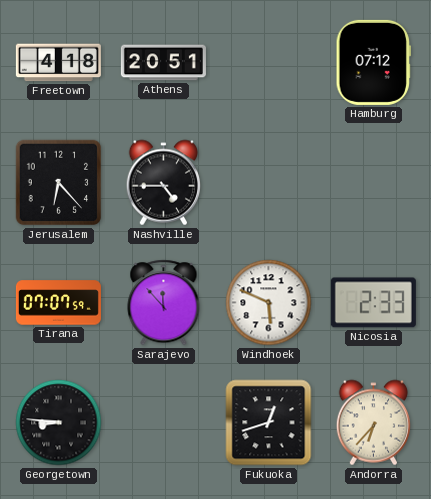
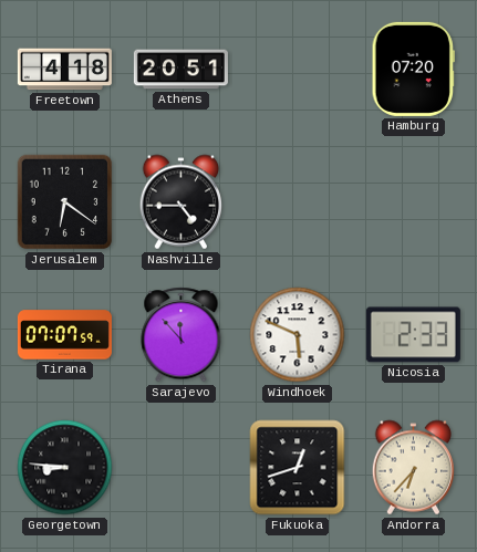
Hamburg: 07:12 -> 07:20 (413, 69)
Jerusalem: 6:23 -> 6:21 (65, 202)
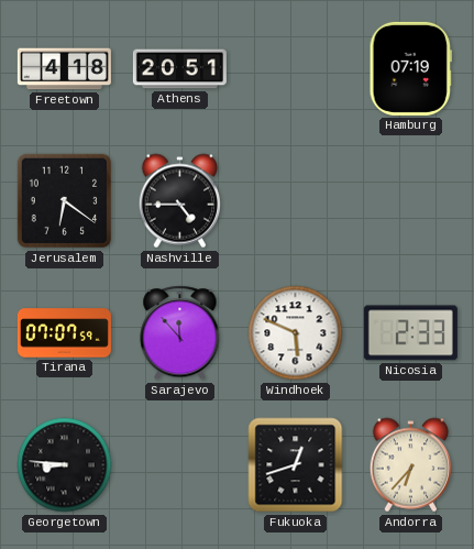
Hamburg: 07:20 -> 07:19 (410, 68)
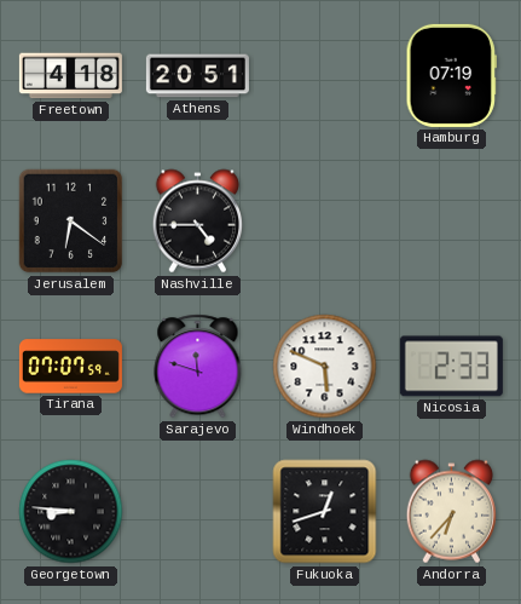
Sarajevo: 11:53 -> 11:48 (198, 367)
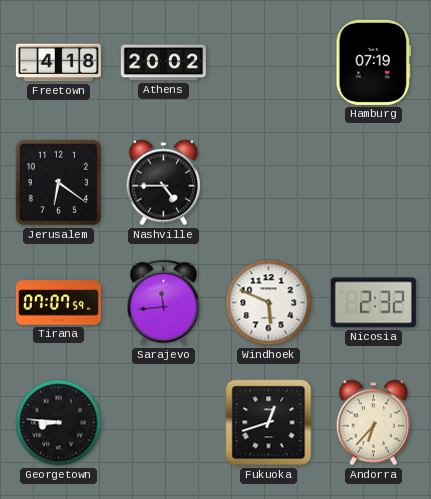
Athens: 20:51 -> 20:02 (163, 63)
Sarajevo: 11:48 -> 11:44 (164, 303)
Nicosia: 2:33 -> 2:32 (373, 303)
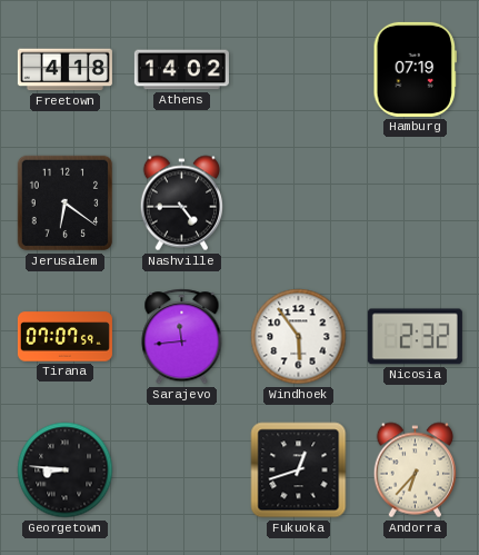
Athens: 20:02 -> 14:02 (181, 70)
Windhoek: 5:49 -> 5:54 (299, 337)
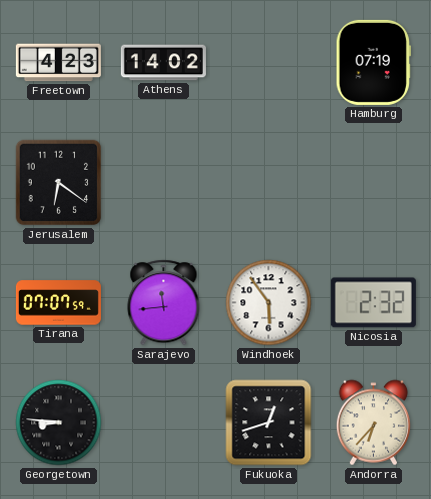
Freetown: 4:18 -> 4:23 (58, 63)
Nashville: 4:45 -> none (181, 204)
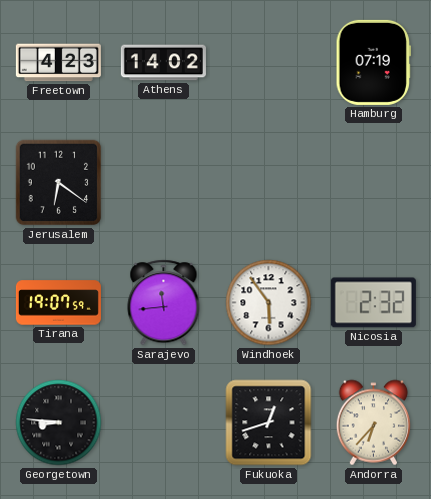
Tirana: 07:07 -> 19:07 (58, 303)
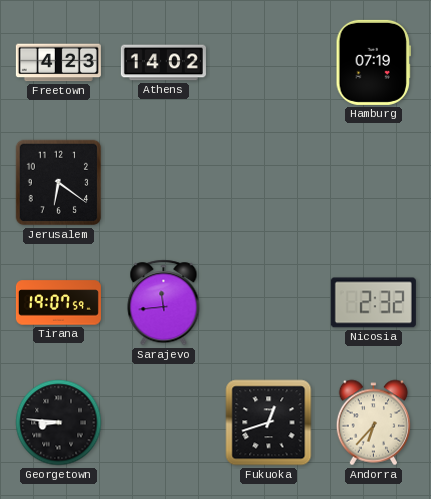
Windhoek: 5:54 -> none (269, 303)
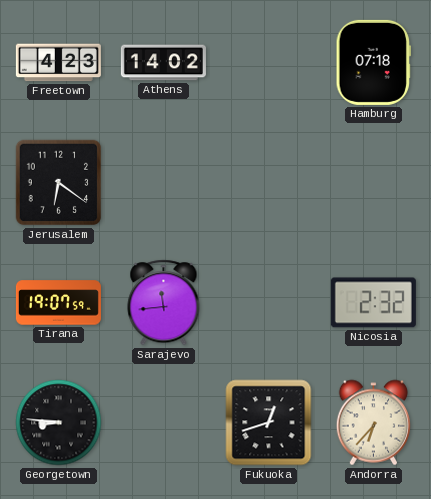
Hamburg: 07:19 -> 07:18 (373, 62)
